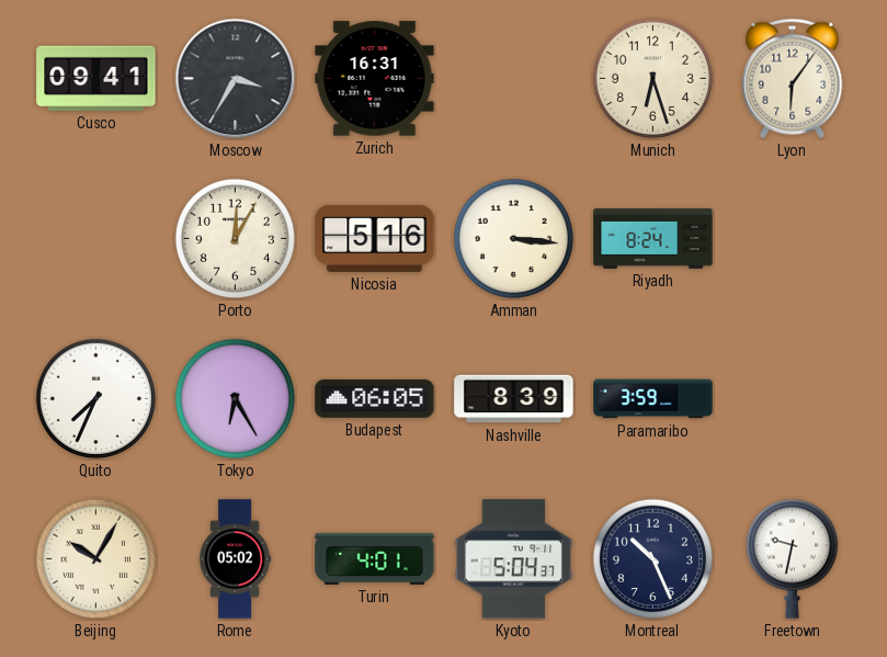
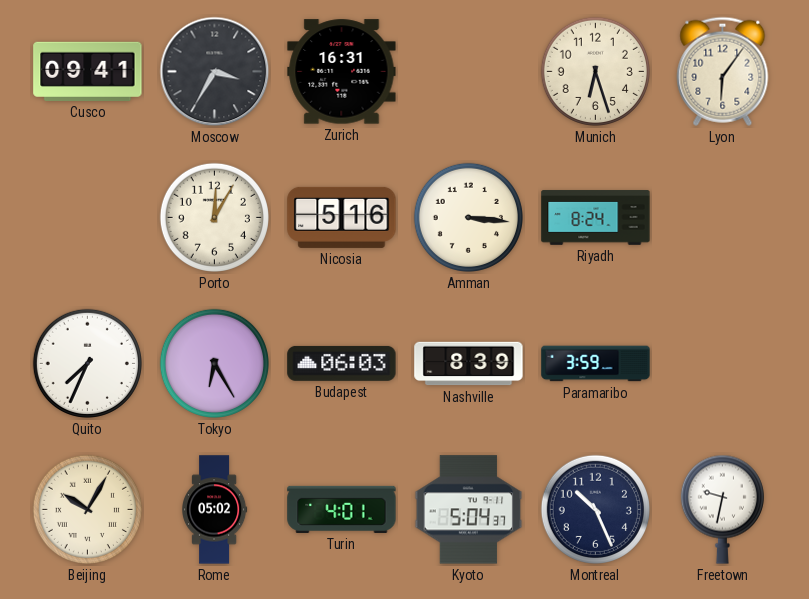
Budapest: 06:05 -> 06:03 (342, 363)
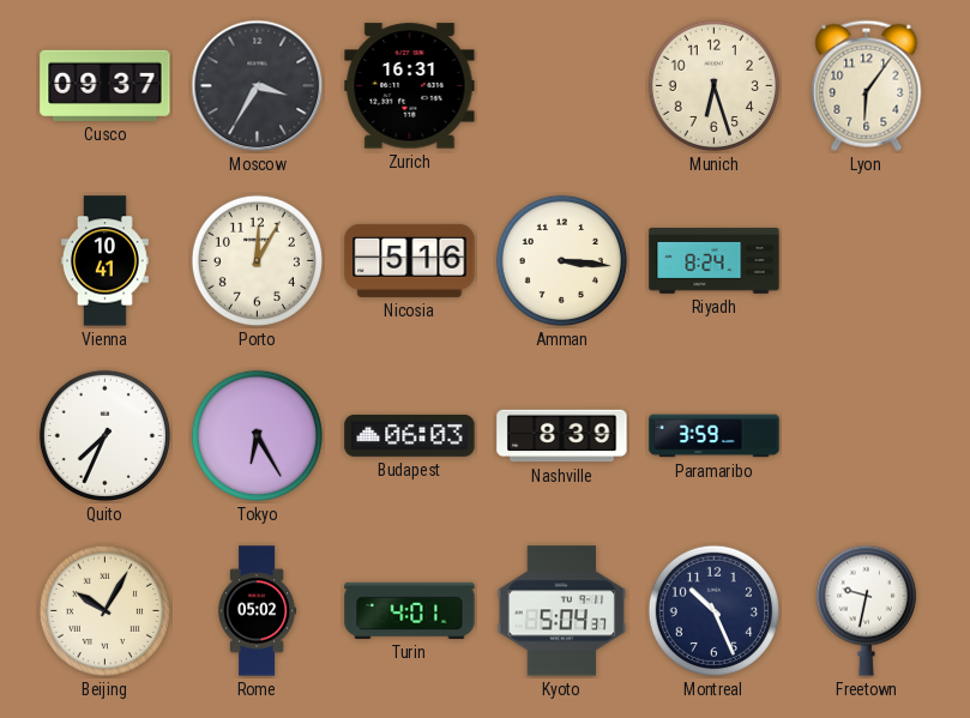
Cusco: 09:41 -> 09:37 (106, 85)
Vienna: none -> 10:41 (104, 261)
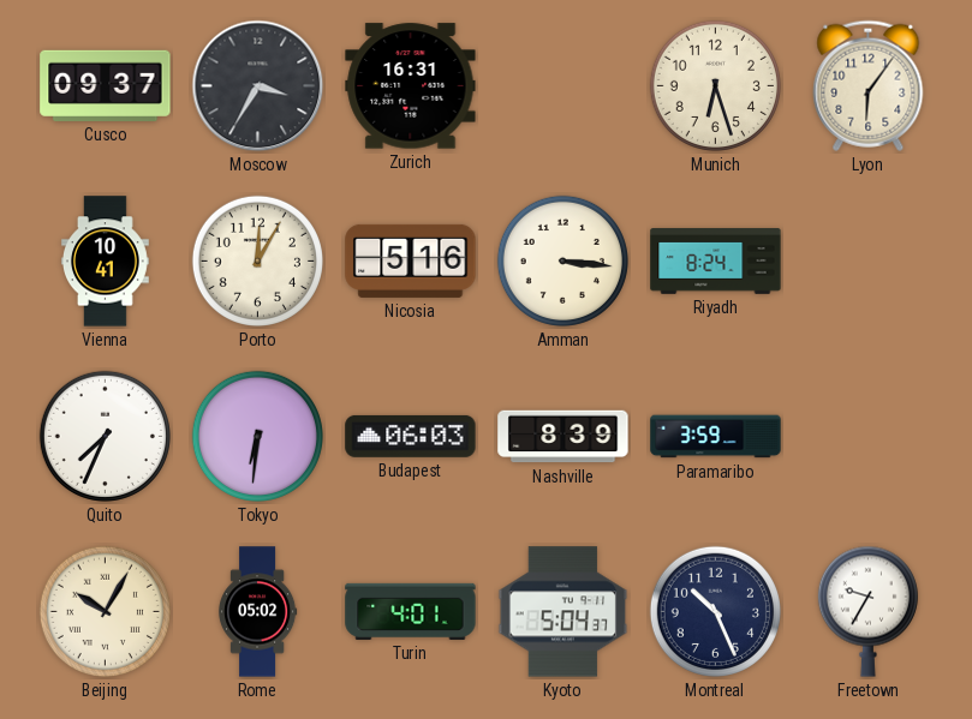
Tokyo: 6:25 -> 6:31 (257, 436)
Freetown: 9:32 -> 9:35 (867, 611)
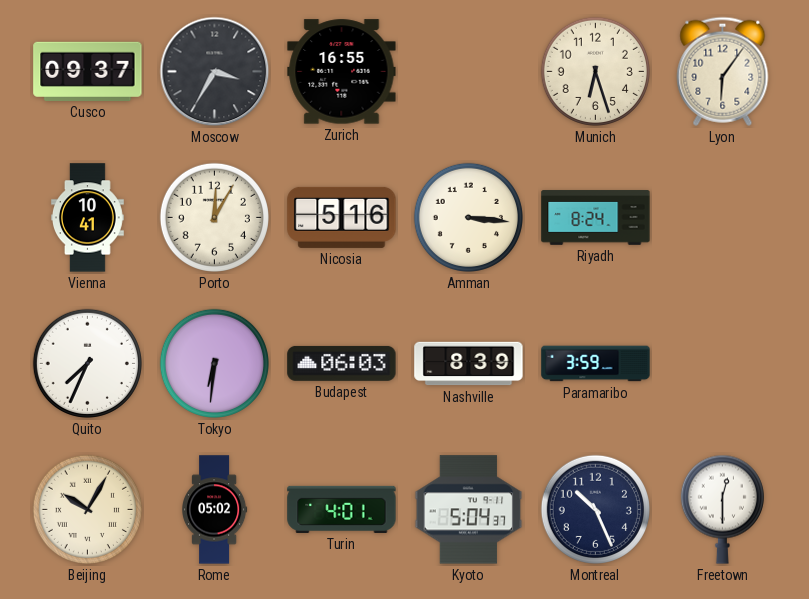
Zurich: 16:31 -> 16:55 (342, 72)
Freetown: 9:35 -> 12:30 (722, 509)
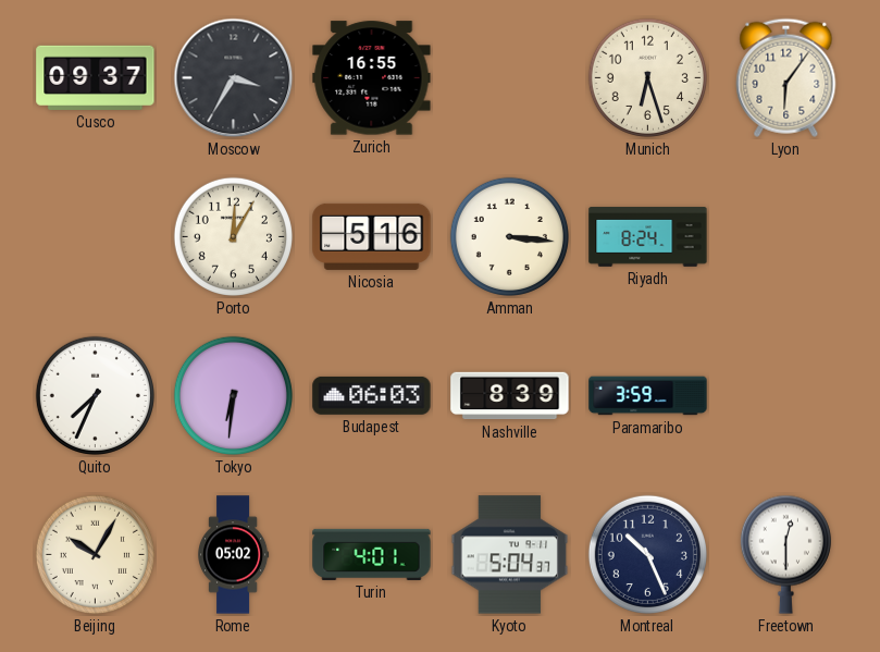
Vienna: 10:41 -> none (87, 218)
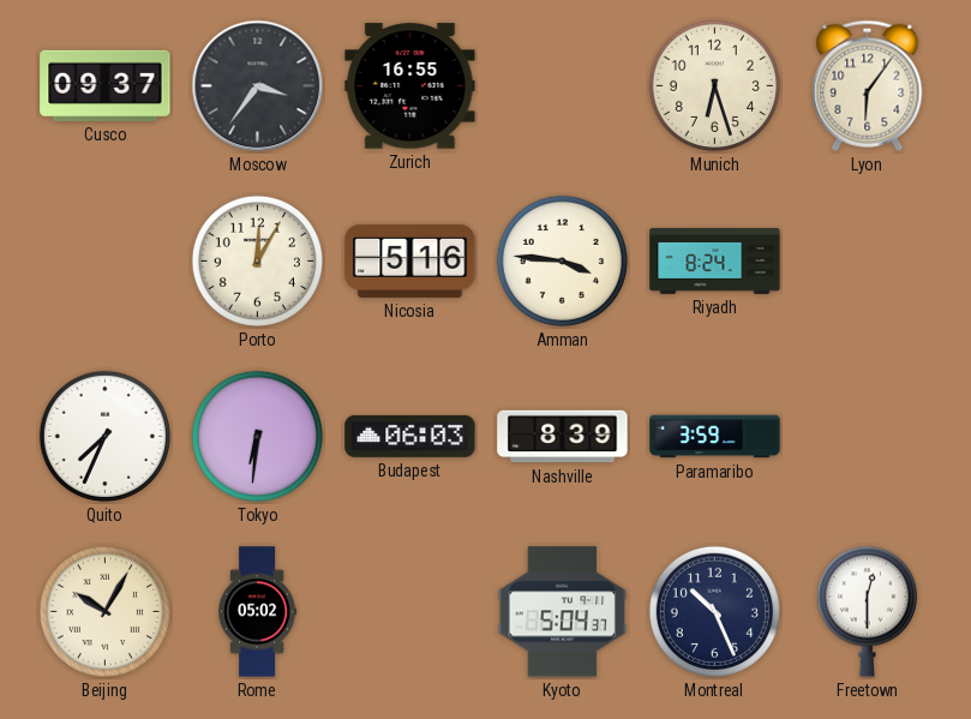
Moscow: 3:35 -> 3:36 (258, 86)
Amman: 3:16 -> 3:46 (562, 260)
Turin: 4:01 -> none (372, 554)
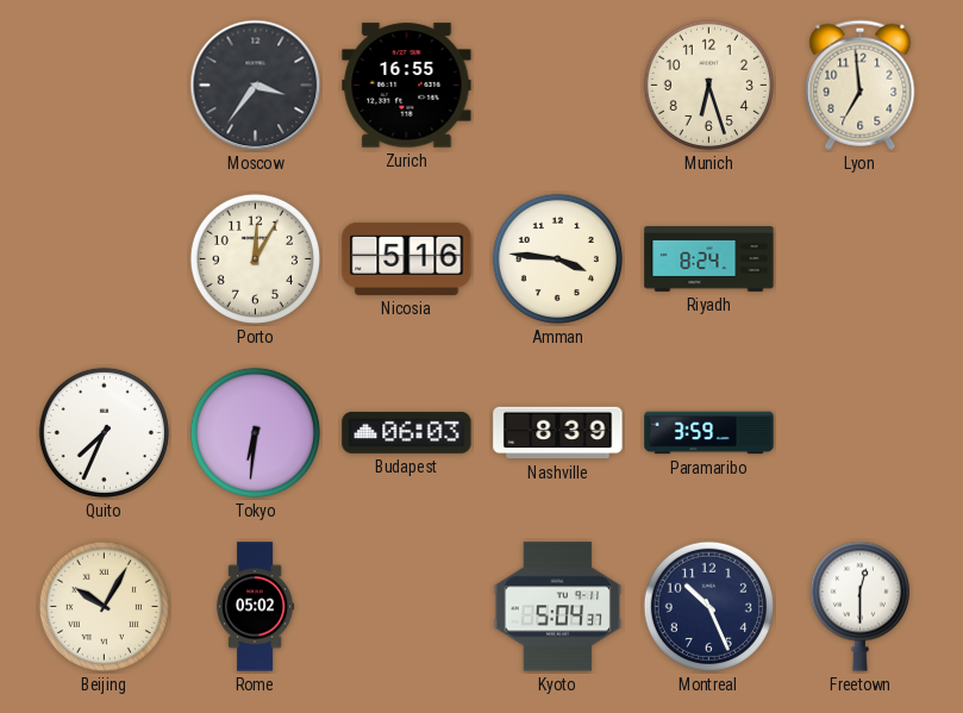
Cusco: 09:37 -> none (106, 85)
Lyon: 6:06 -> 6:59 (861, 85)
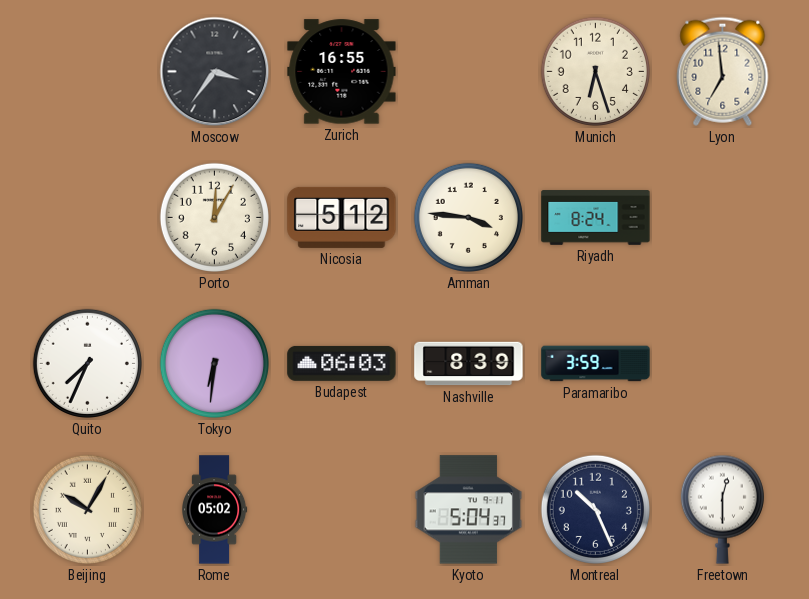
Nicosia: 5:16 -> 5:12 (342, 217)
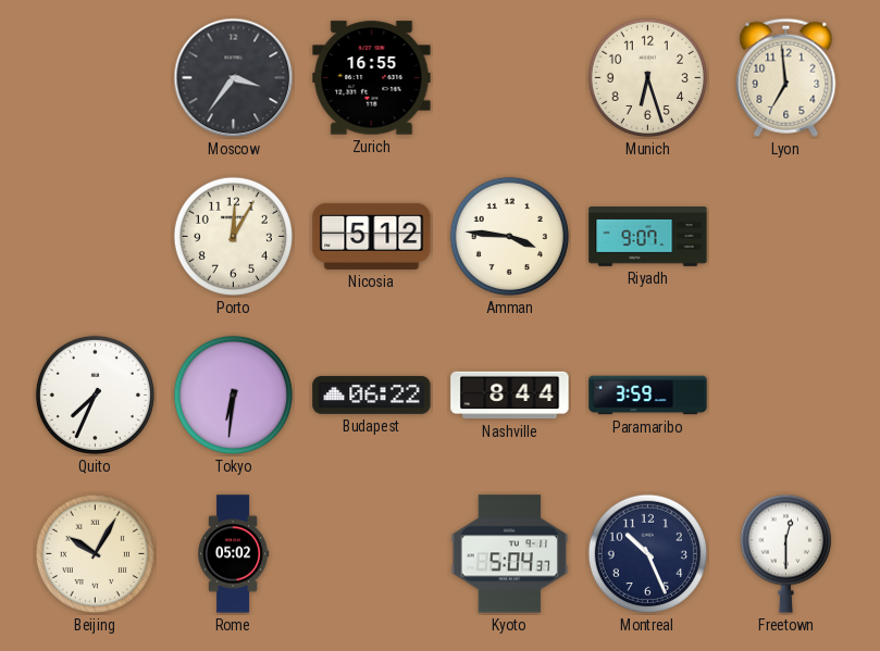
Riyadh: 8:24 -> 9:07 (648, 237)
Budapest: 06:03 -> 06:22 (372, 395)
Nashville: 8:39 -> 8:44 (510, 396)
